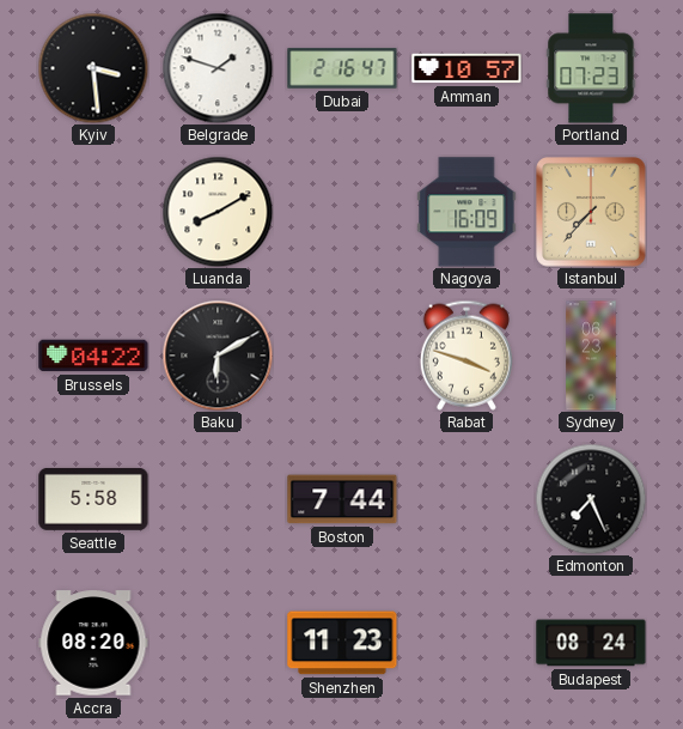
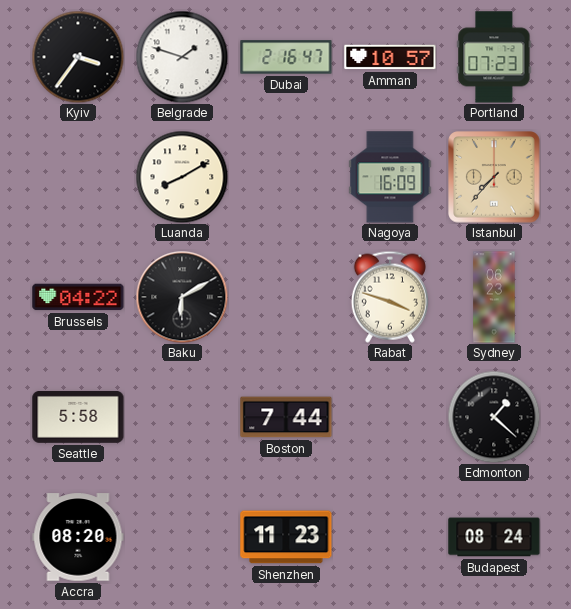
Kyiv: 3:29 -> 3:36 (78, 57)
Edmonton: 7:26 -> 1:22 (494, 417)
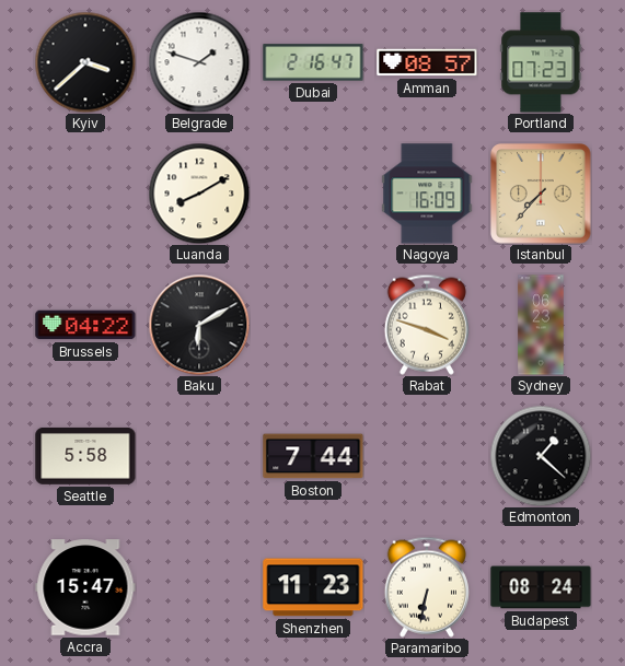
Kyiv: 3:36 -> 3:38 (85, 62)
Amman: 10:57 -> 08:57 (427, 62)
Accra: 08:20 -> 15:47 (85, 587)
Paramaribo: none -> 6:32 (427, 587)
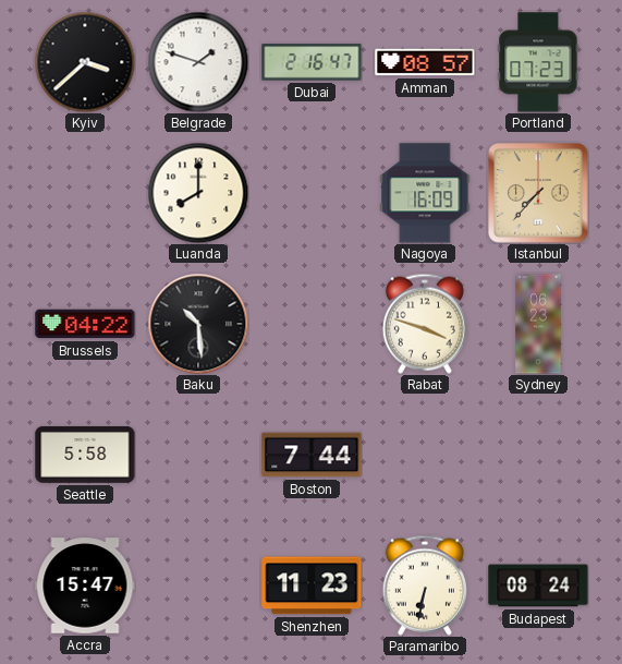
Luanda: 8:10 -> 8:00 (198, 193)
Baku: 6:10 -> 10:29 (198, 324)
Edmonton: 1:22 -> none (541, 456)
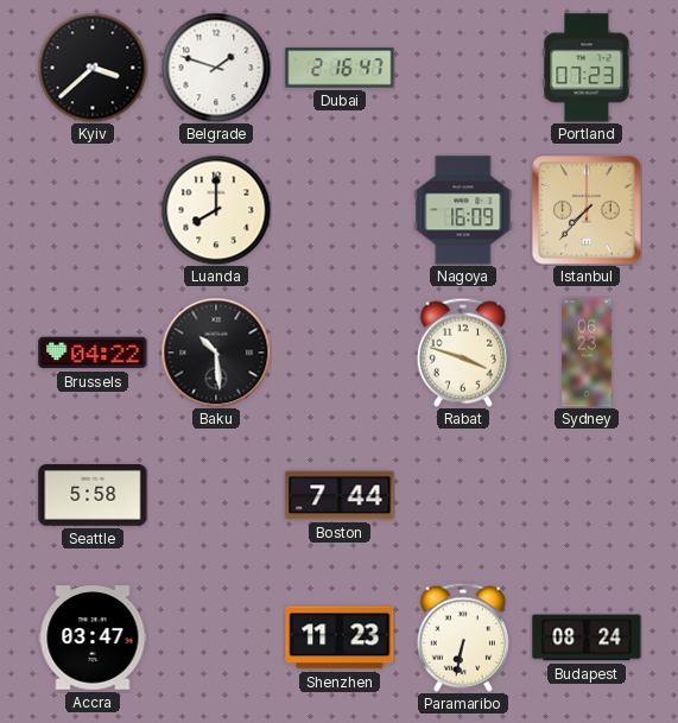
Amman: 08:57 -> none (425, 62)
Accra: 15:47 -> 03:47 (93, 638)
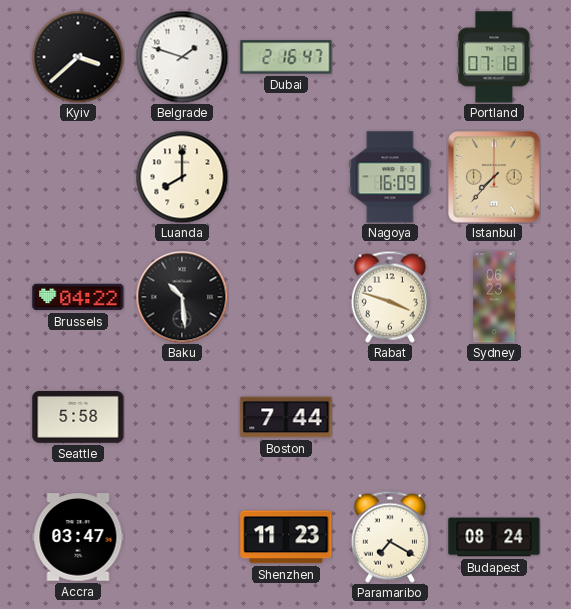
Portland: 07:23 -> 07:18 (494, 57)
Paramaribo: 6:32 -> 7:20 (390, 537)
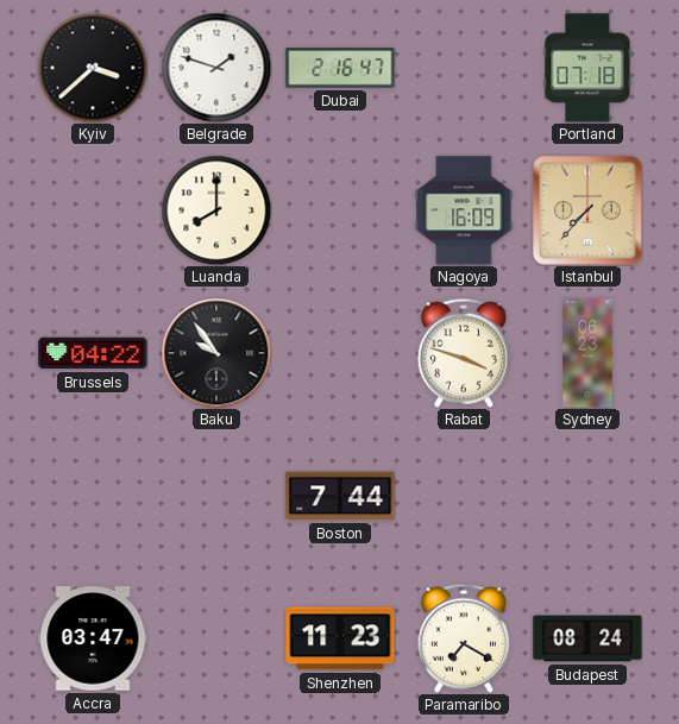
Baku: 10:29 -> 9:54 (216, 353)
Seattle: 5:58 -> none (78, 417)
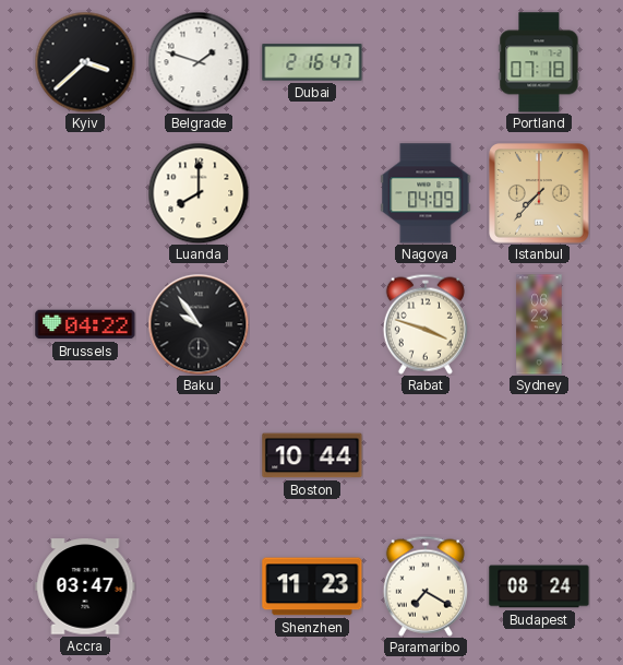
Nagoya: 16:09 -> 04:09 (426, 193)
Boston: 7:44 -> 10:44 (312, 455)
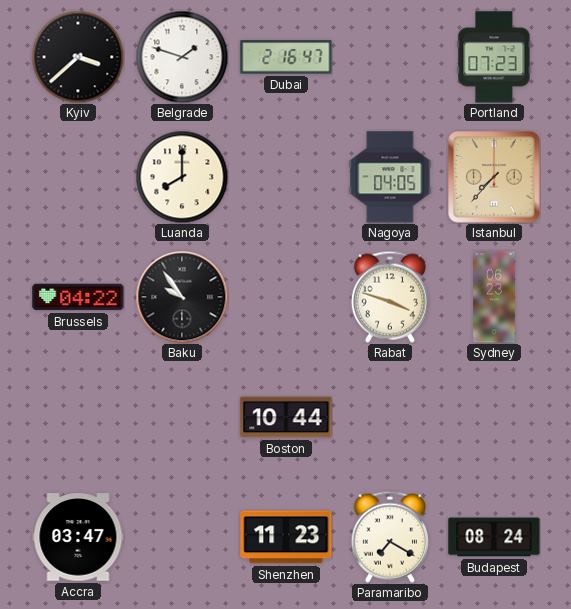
Portland: 07:18 -> 07:23 (494, 57)
Nagoya: 04:09 -> 04:05 (390, 177)
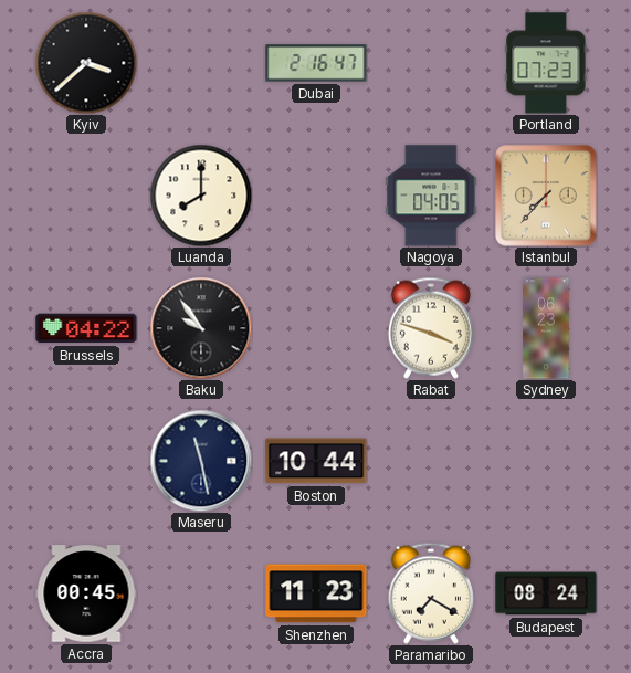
Belgrade: 1:48 -> none (182, 57)
Maseru: none -> 11:28 (201, 461)
Accra: 03:47 -> 00:45 (86, 593)
